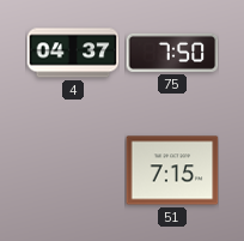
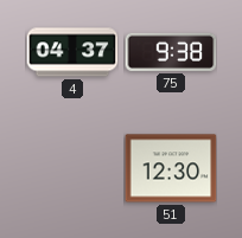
75: 7:50 -> 9:38 (171, 52)
51: 7:15 -> 12:30 (171, 168)
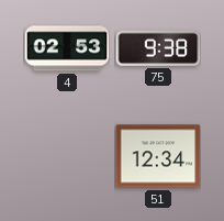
4: 04:37 -> 02:53 (67, 48)
51: 12:30 -> 12:34 (158, 156)
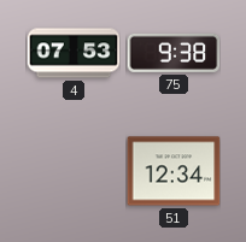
4: 02:53 -> 07:53 (74, 53)
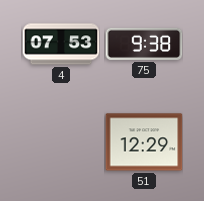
51: 12:34 -> 12:29 (144, 142)
